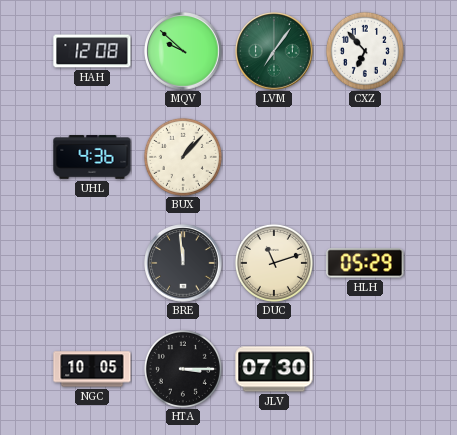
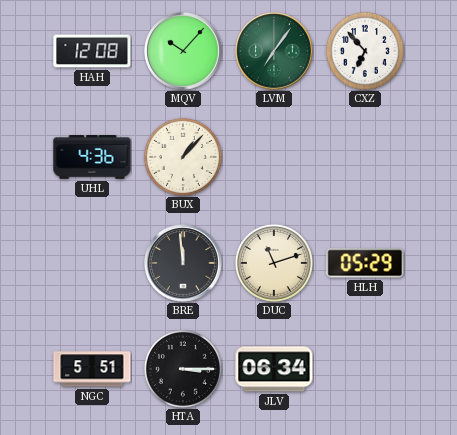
MQV: 9:52 -> 10:07 (183, 51)
NGC: 10:05 -> 5:51 (92, 369)
JLV: 07:30 -> 06:34 (274, 369)
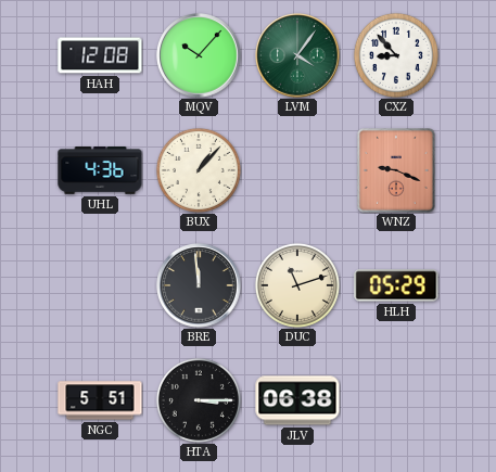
LVM: 7:06 -> 4:06 (297, 55)
CXZ: 6:53 -> 8:53 (396, 55)
WNZ: none -> 9:19 (396, 170)
JLV: 06:34 -> 06:38 (297, 400)
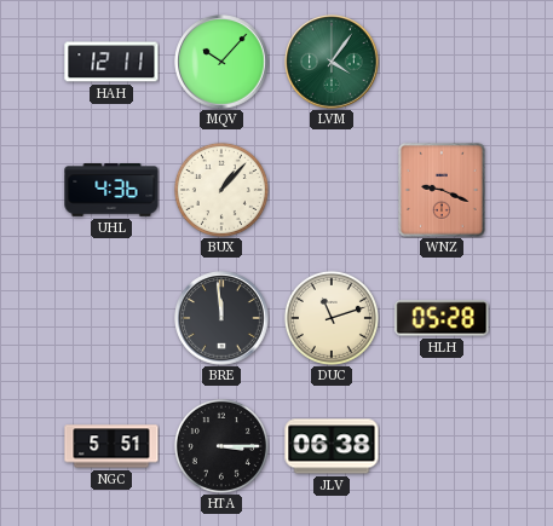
HAH: 12:08 -> 12:11 (111, 62)
CXZ: 8:53 -> none (396, 55)
HLH: 05:29 -> 05:28 (442, 318)
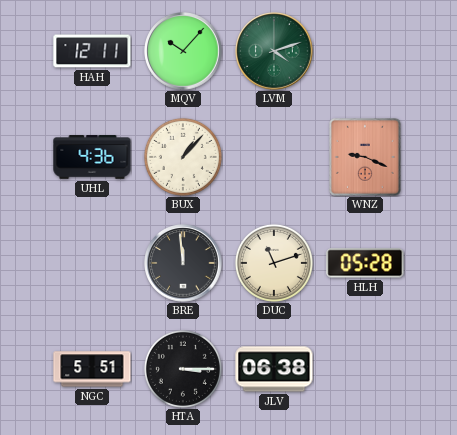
LVM: 4:06 -> 4:12 (274, 51)
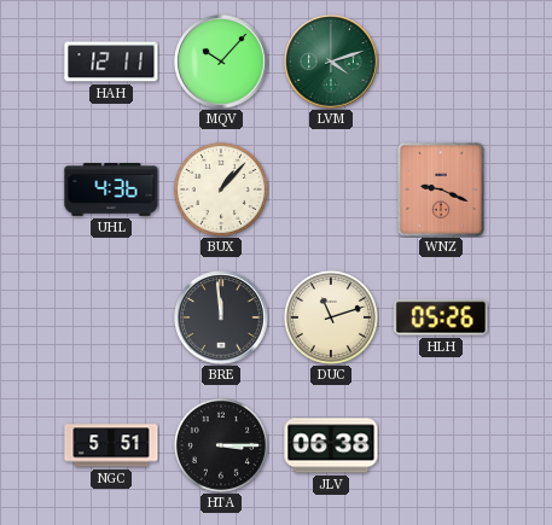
HLH: 05:28 -> 05:26 (441, 317)
